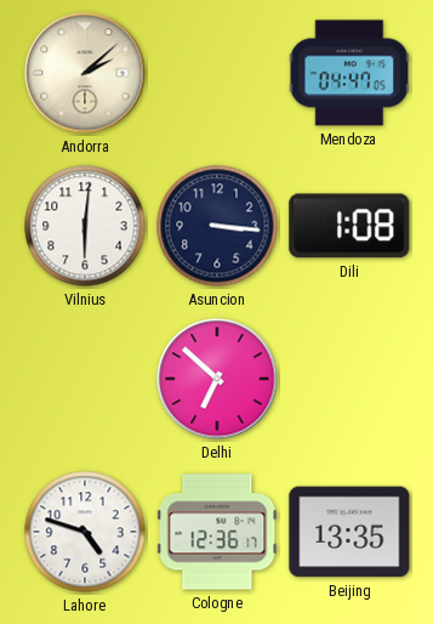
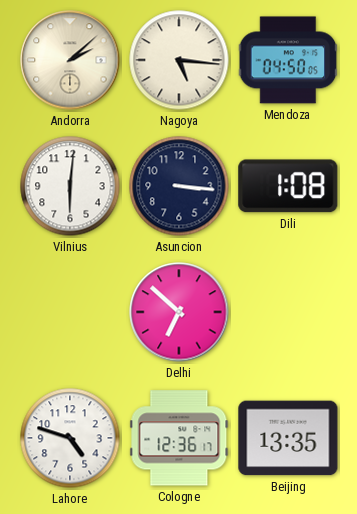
Nagoya: none -> 5:16 (179, 60)
Mendoza: 04:47 -> 04:50 (288, 60)
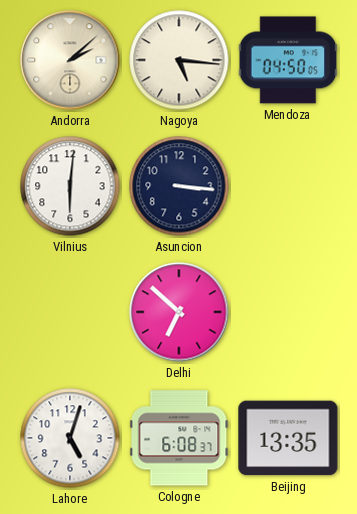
Dili: 1:08 -> none (288, 186)
Lahore: 4:48 -> 5:03 (70, 438)
Cologne: 12:36 -> 6:08 (179, 438)
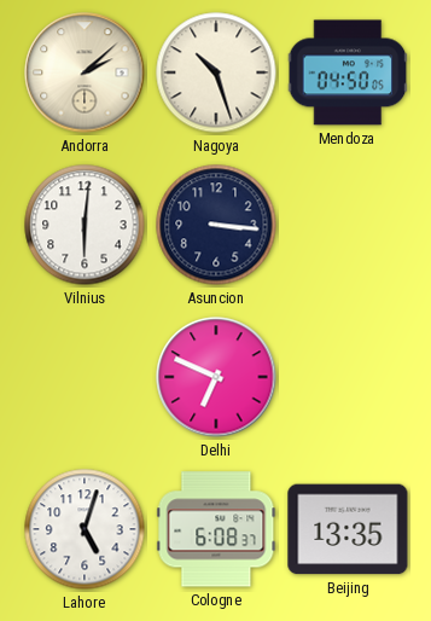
Nagoya: 5:16 -> 10:27 (216, 72)
Delhi: 6:52 -> 6:49 (216, 377)
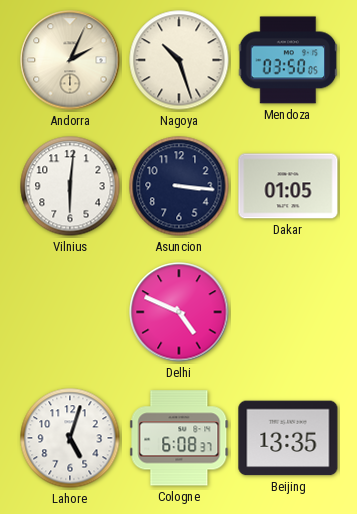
Andorra: 2:08 -> 2:04 (70, 60)
Mendoza: 04:50 -> 03:50 (288, 60)
Dakar: none -> 01:05 (288, 186)
Delhi: 6:49 -> 4:49 (179, 312)
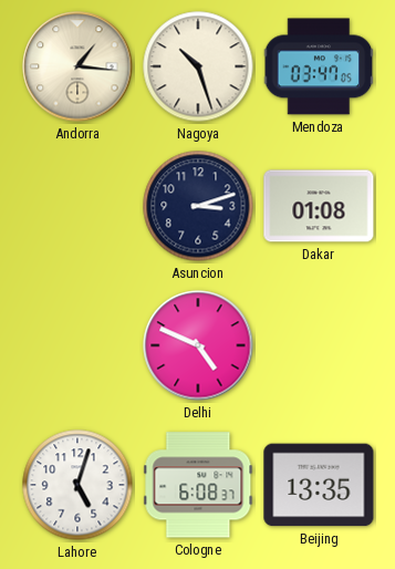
Andorra: 2:04 -> 1:16 (77, 66)
Mendoza: 03:50 -> 03:47 (319, 66)
Vilnius: 6:01 -> none (70, 186)
Asuncion: 3:16 -> 3:12 (198, 206)
Dakar: 01:05 -> 01:08 (319, 206)
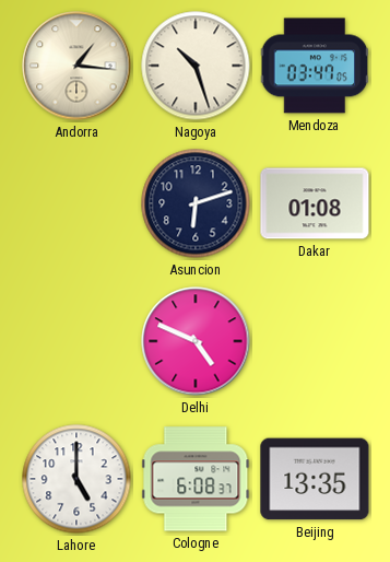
Asuncion: 3:12 -> 6:12 (196, 203)
Lahore: 5:03 -> 5:00 (76, 479)
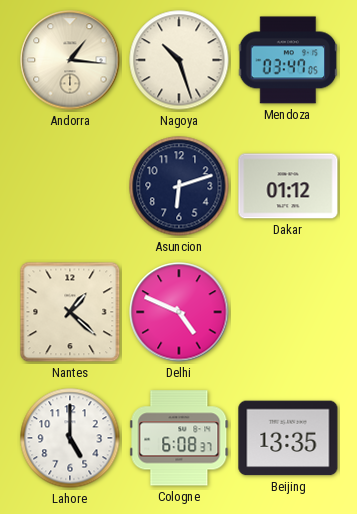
Dakar: 01:08 -> 01:12 (288, 186)
Nantes: none -> 1:22 (70, 312)
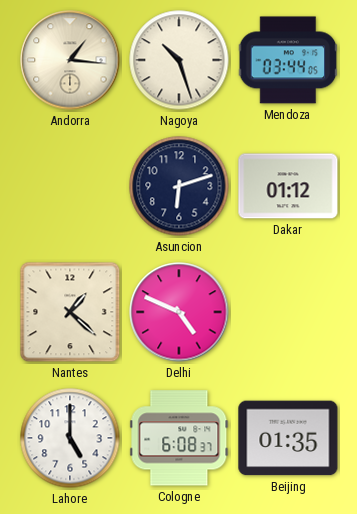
Mendoza: 03:47 -> 03:44 (288, 60)
Beijing: 13:35 -> 01:35 (288, 438)
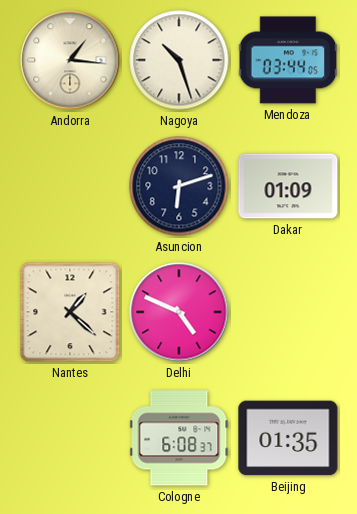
Dakar: 01:12 -> 01:09 (288, 186)
Lahore: 5:00 -> none (70, 438)
